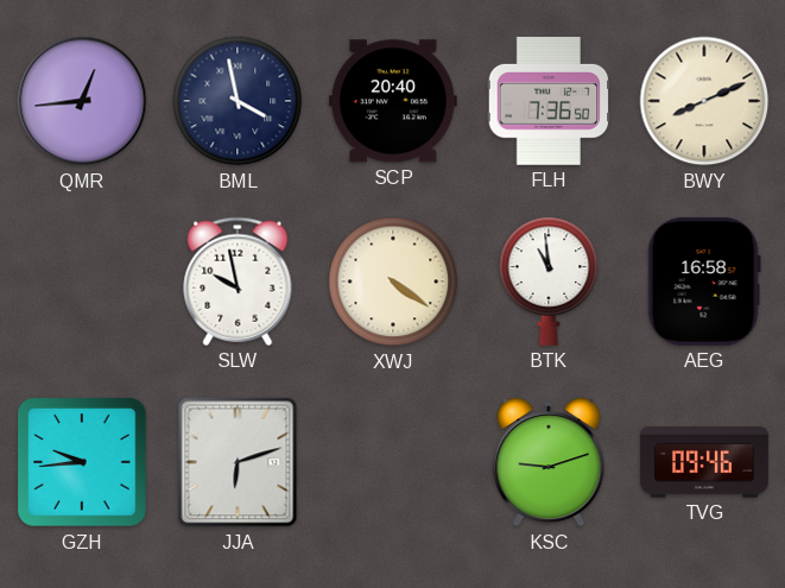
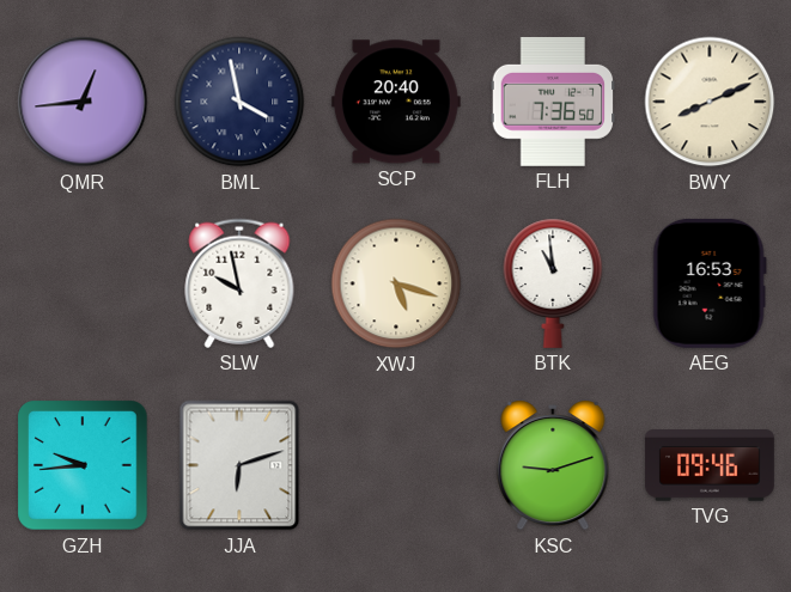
XWJ: 4:21 -> 5:18 (396, 283)
AEG: 16:58 -> 16:53 (710, 283)
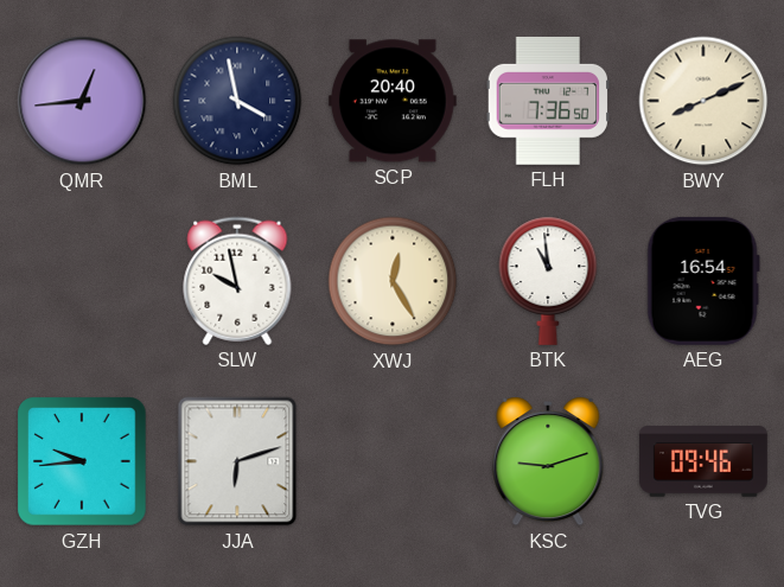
XWJ: 5:18 -> 12:25 (393, 281)
AEG: 16:53 -> 16:54 (703, 281)
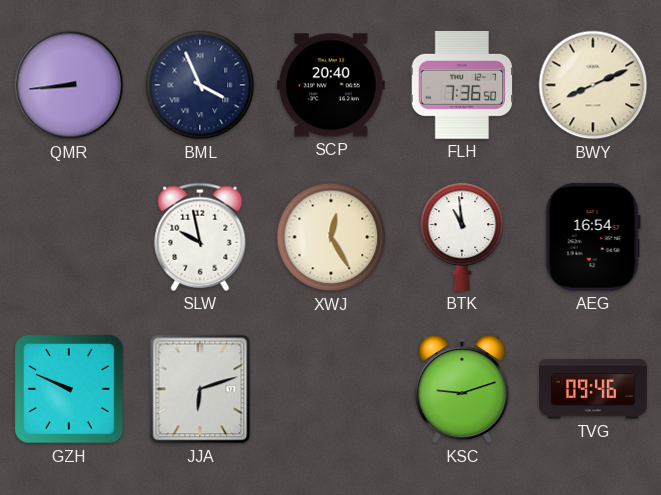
QMR: 12:44 -> 8:44 (69, 85)
BML: 3:58 -> 3:56 (200, 85)
GZH: 9:44 -> 9:49 (69, 389)
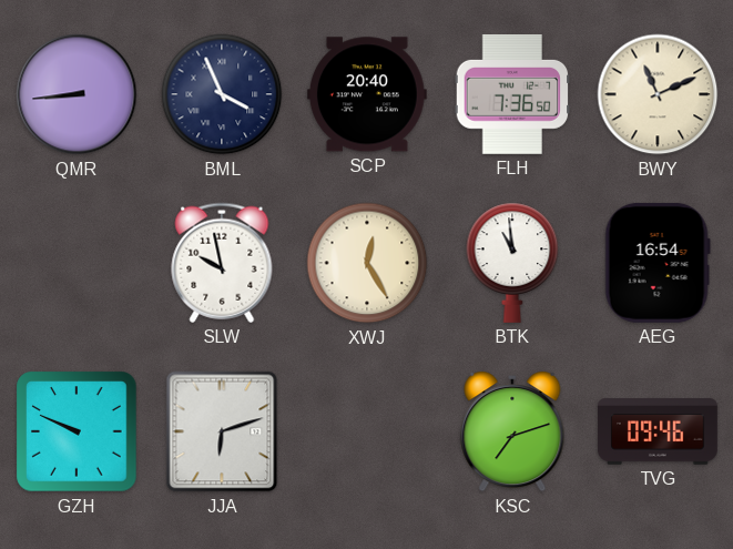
BWY: 8:11 -> 11:11 (658, 94)
KSC: 9:12 -> 7:12 (512, 431)
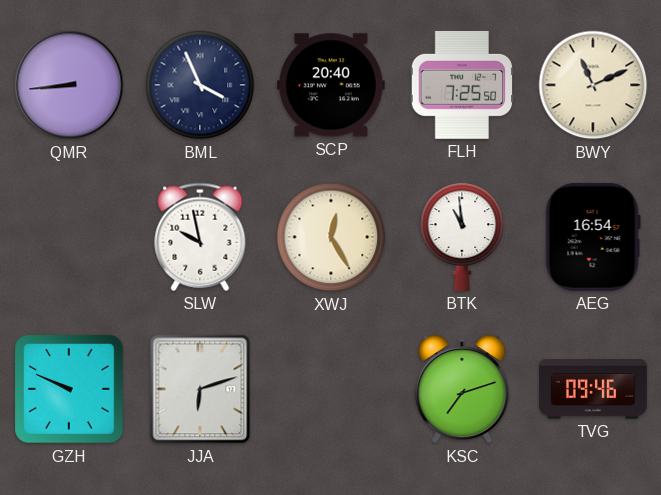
FLH: 7:36 -> 7:25 (462, 85)
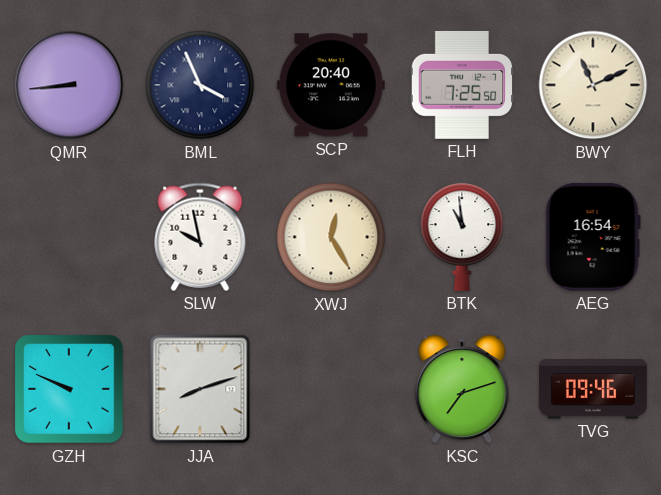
JJA: 6:12 -> 8:12 (200, 389)
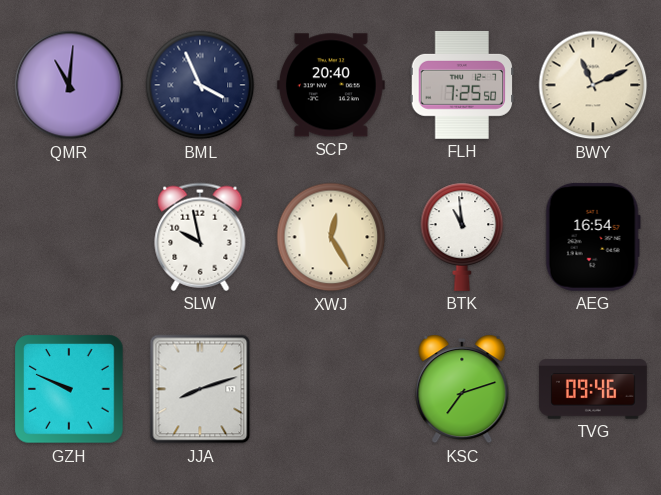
QMR: 8:44 -> 11:01 (69, 85)
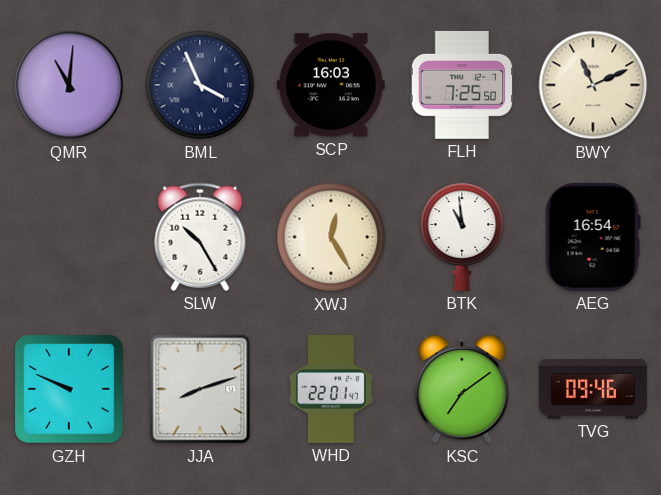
SCP: 20:40 -> 16:03 (331, 85)
SLW: 9:58 -> 10:25 (200, 237)
WHD: none -> 22:01 (331, 390)
KSC: 7:12 -> 7:09 (462, 389)
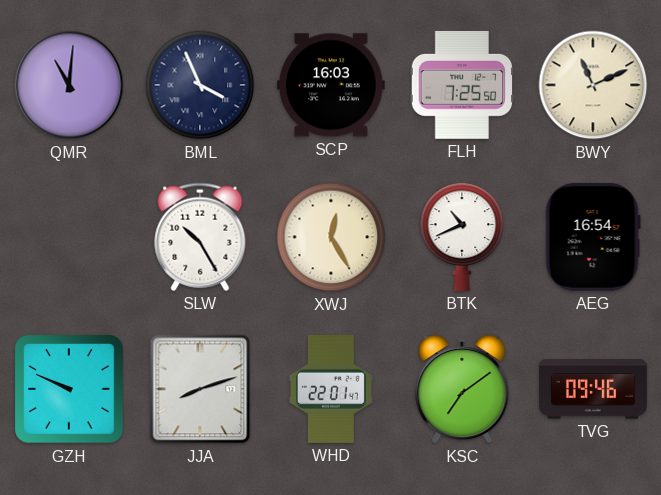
BTK: 10:59 -> 10:41 (462, 237)
